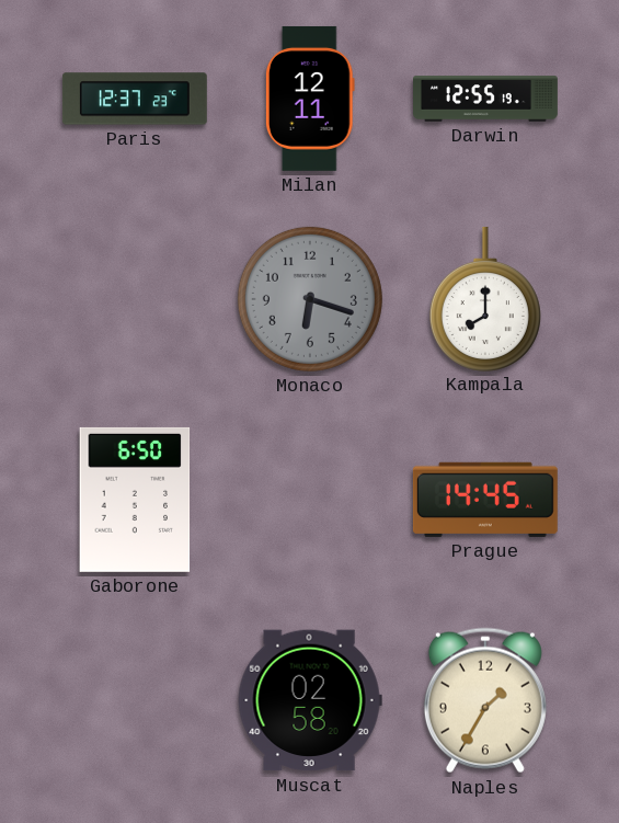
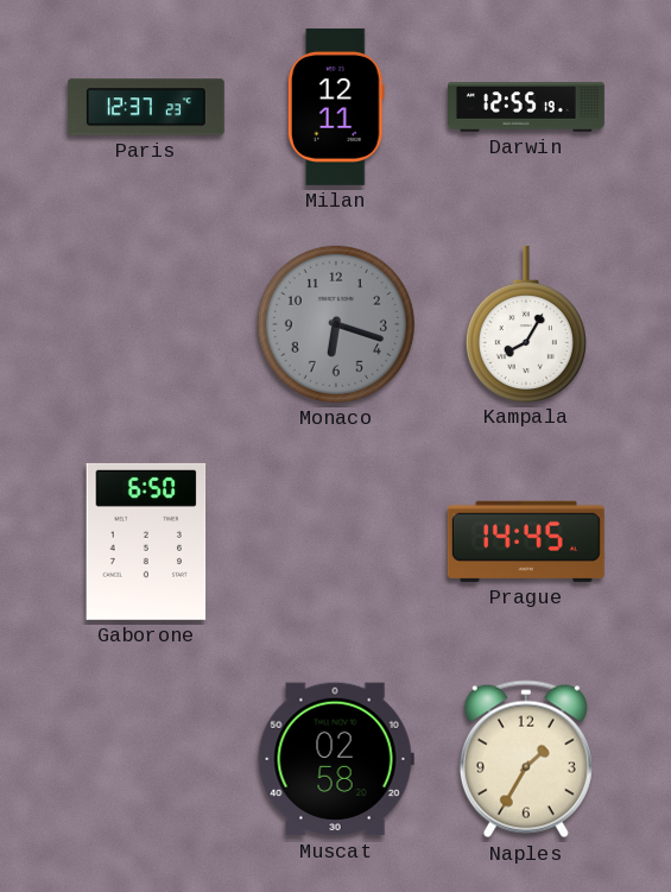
Kampala: 8:00 -> 8:05 (526, 323)
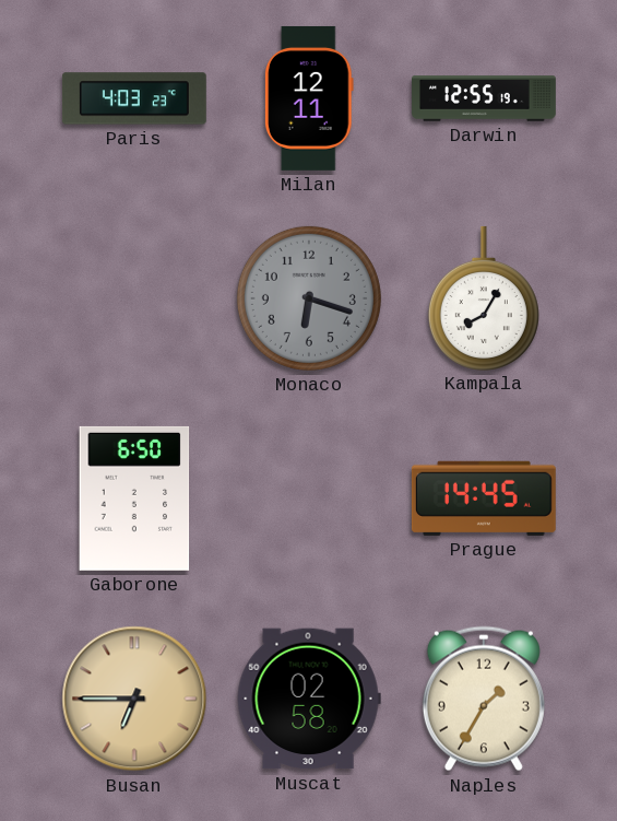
Paris: 12:37 -> 4:03 (134, 98)
Busan: none -> 6:45 (134, 699)
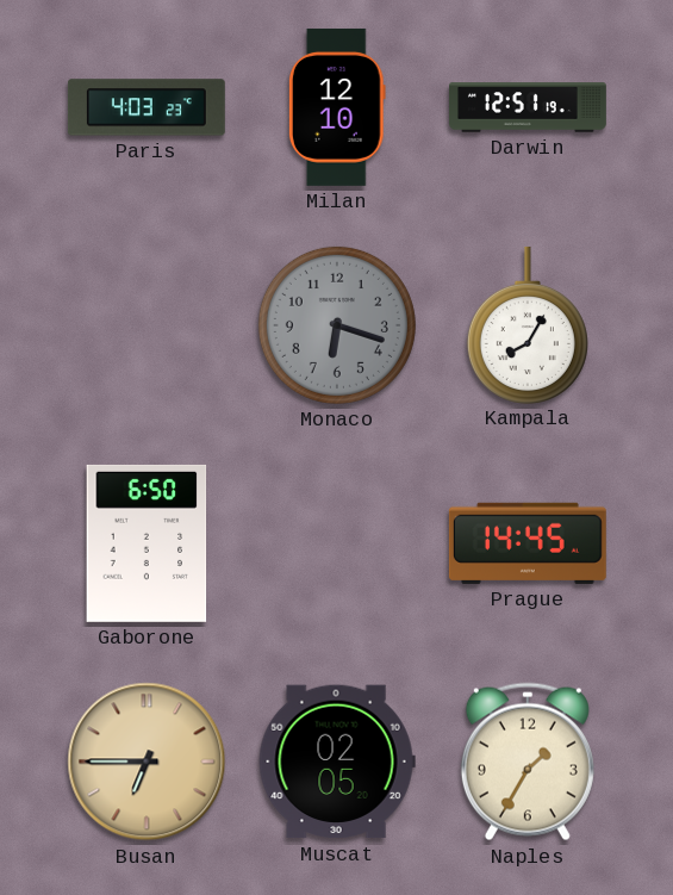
Milan: 12:11 -> 12:10 (337, 107)
Darwin: 12:55 -> 12:51 (529, 107)
Muscat: 02:58 -> 02:05 (337, 762)
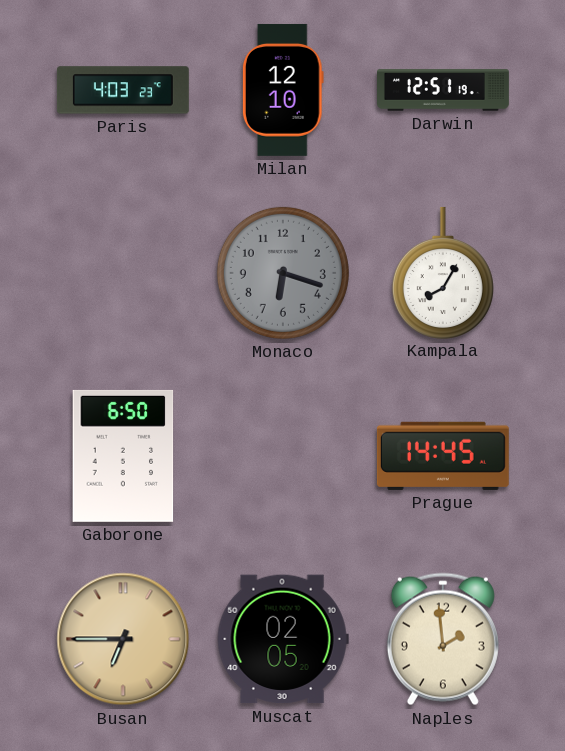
Naples: 1:35 -> 1:59 (443, 639)
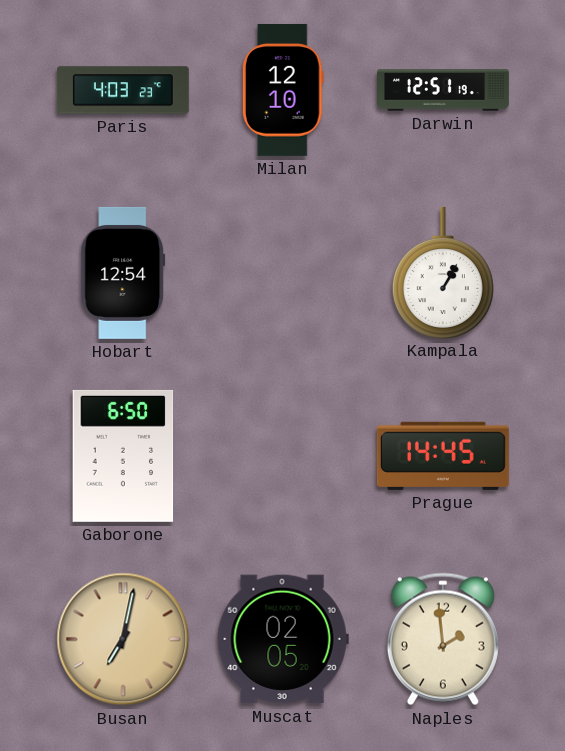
Hobart: none -> 12:54 (123, 273)
Monaco: 6:18 -> none (283, 273)
Kampala: 8:05 -> 1:05 (443, 272)
Busan: 6:45 -> 7:02 (123, 639)
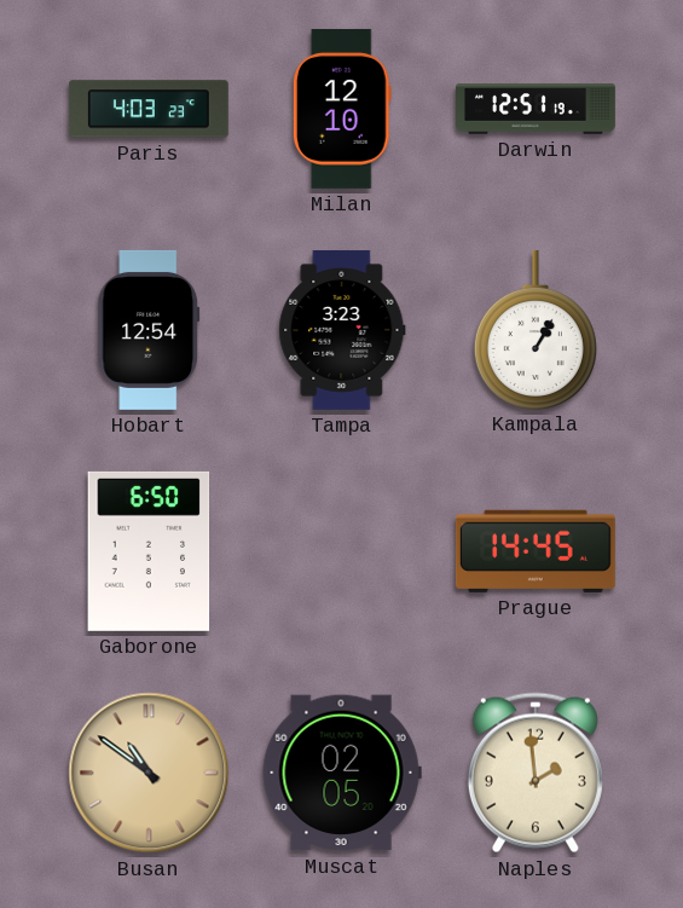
Tampa: none -> 3:23 (342, 330)
Busan: 7:02 -> 10:51 (149, 773)
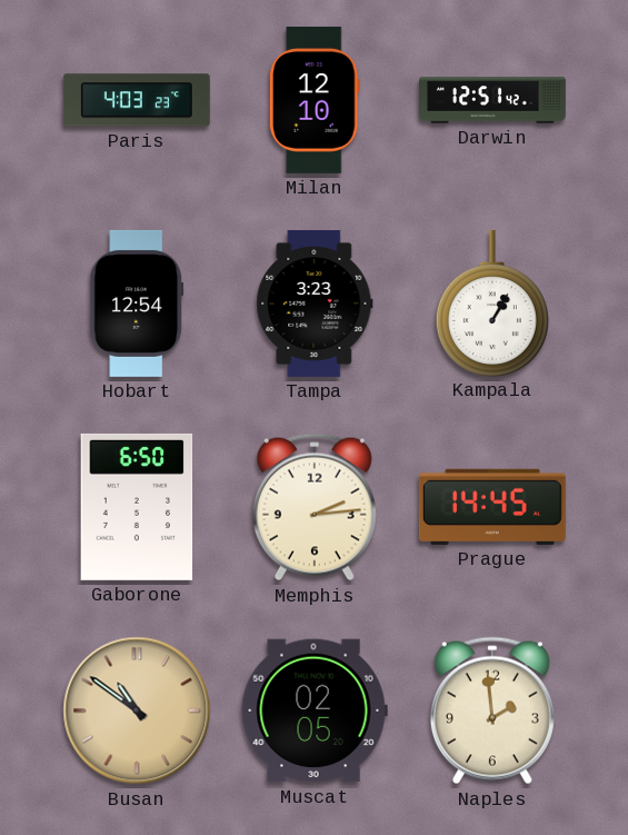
Darwin: 12:51:19 -> 12:51:42 (494, 100)
Memphis: none -> 2:14 (315, 507)
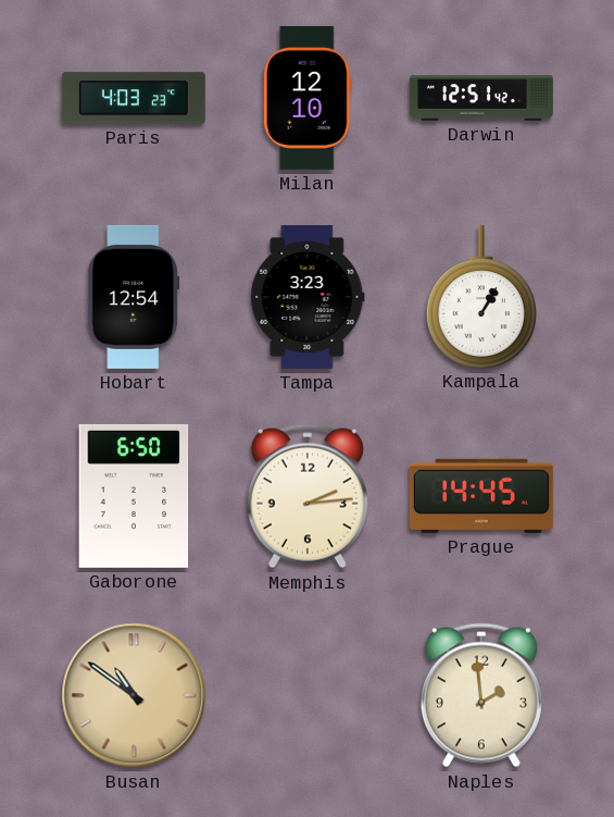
Muscat: 02:05 -> none (315, 710)
